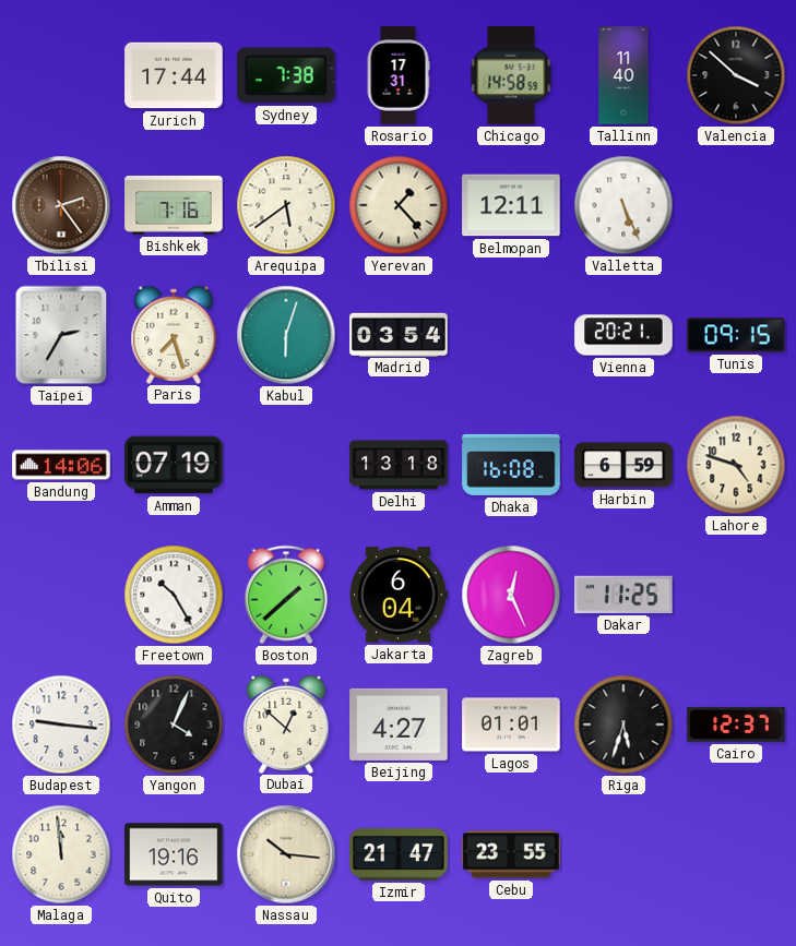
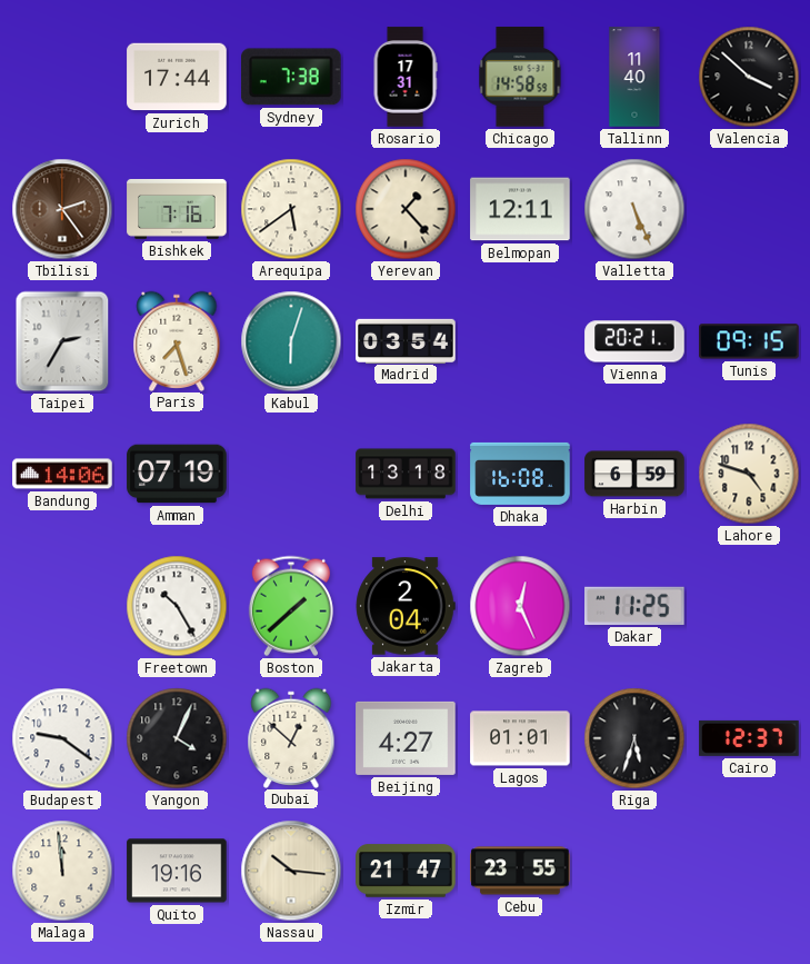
Jakarta: 6:04 -> 2:04 (406, 606)
Budapest: 9:16 -> 9:21 (62, 738)
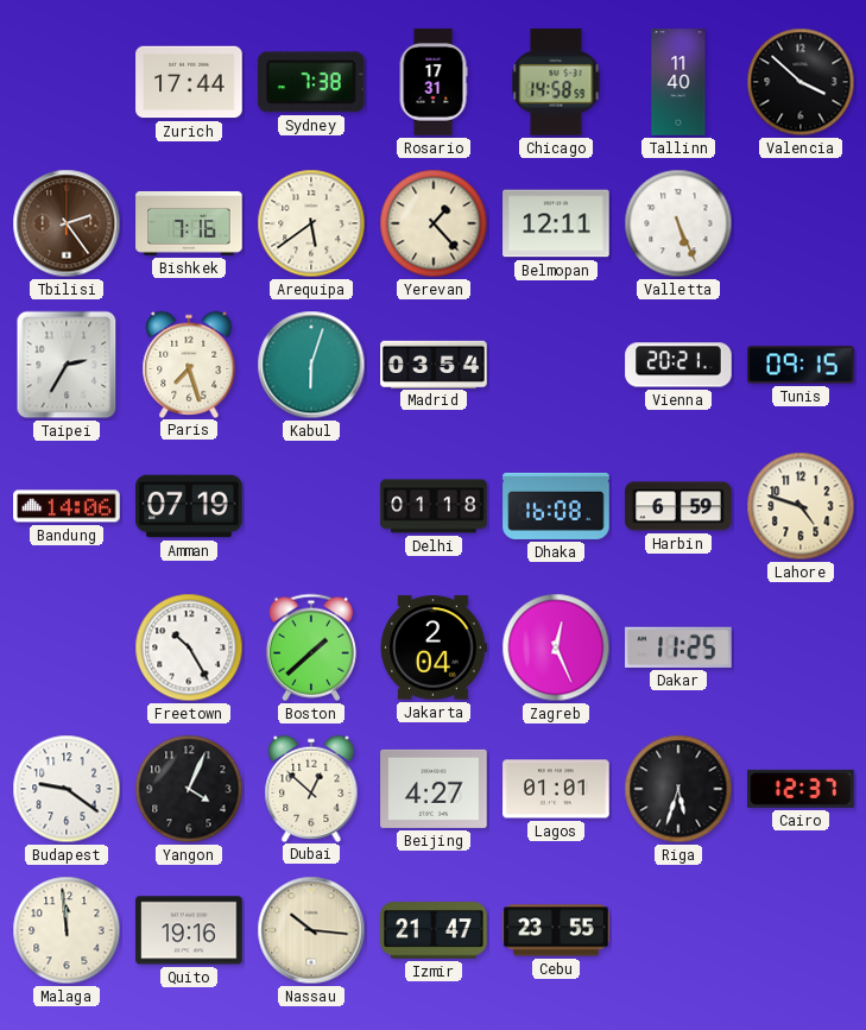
Delhi: 13:18 -> 01:18 (434, 506)
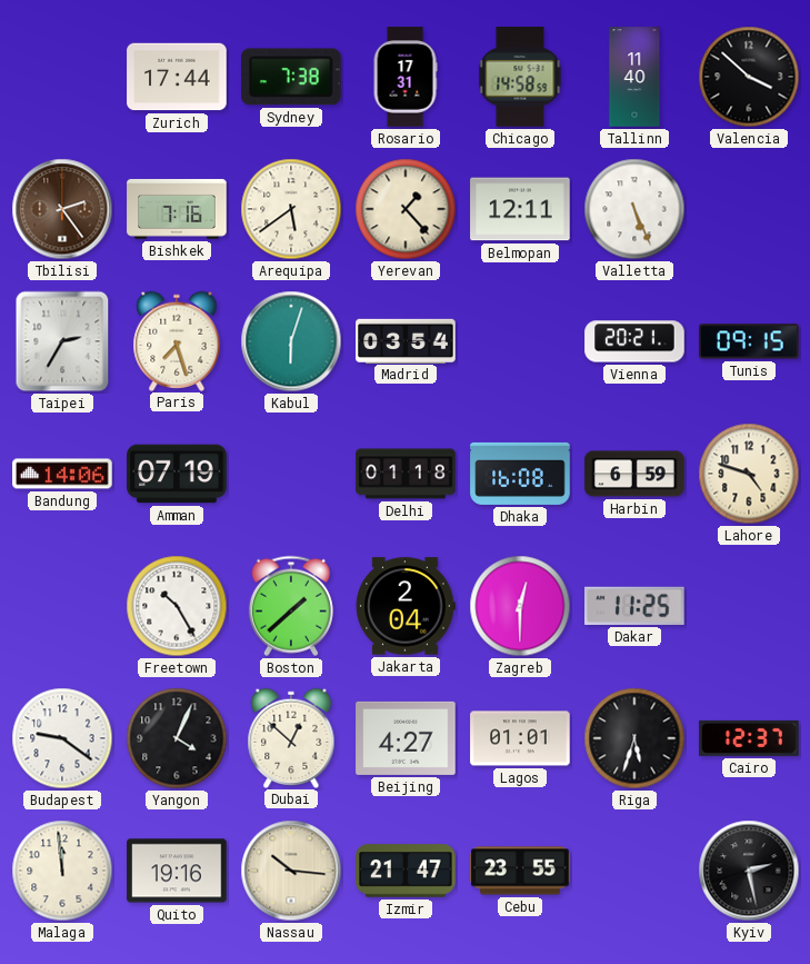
Zagreb: 12:26 -> 12:30 (520, 606)
Kyiv: none -> 2:28 (749, 871)
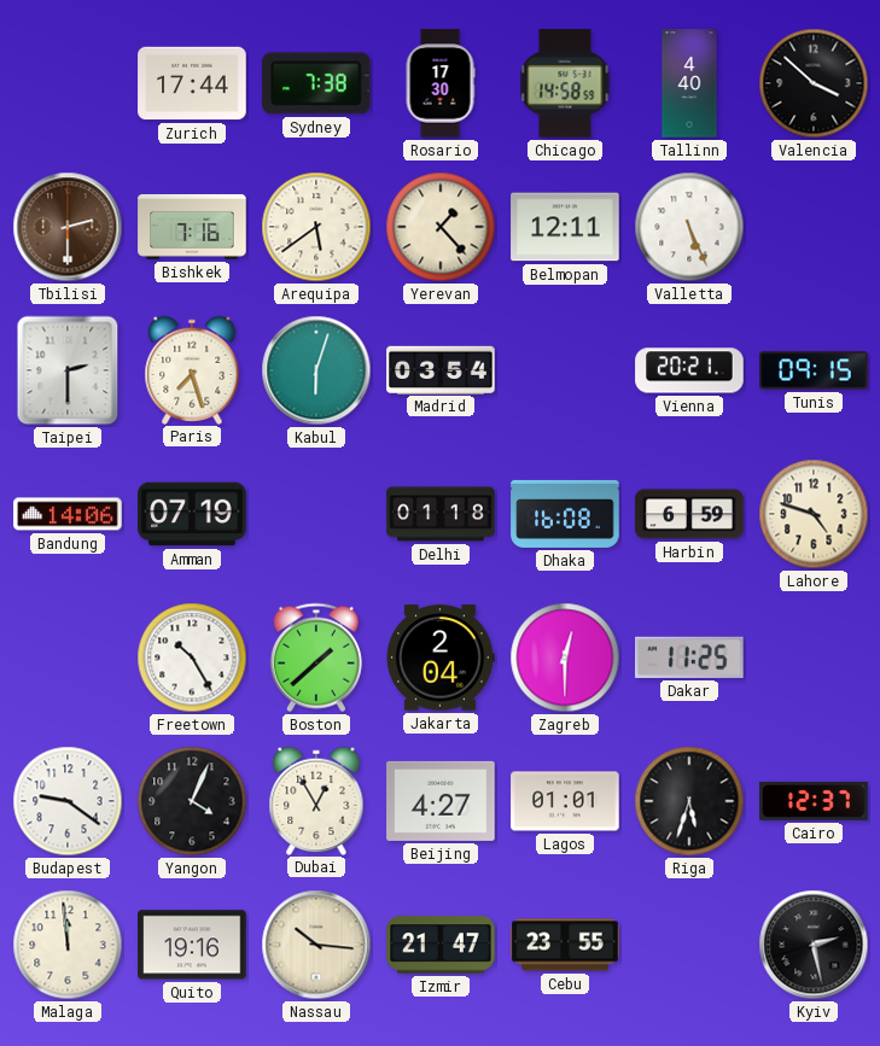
Rosario: 17:31 -> 17:30 (441, 83)
Tallinn: 11:40 -> 4:40 (689, 83)
Tbilisi: 2:24 -> 2:30 (68, 227)
Taipei: 2:35 -> 2:30 (68, 370)
Dubai: 12:52 -> 12:55 (316, 800)
